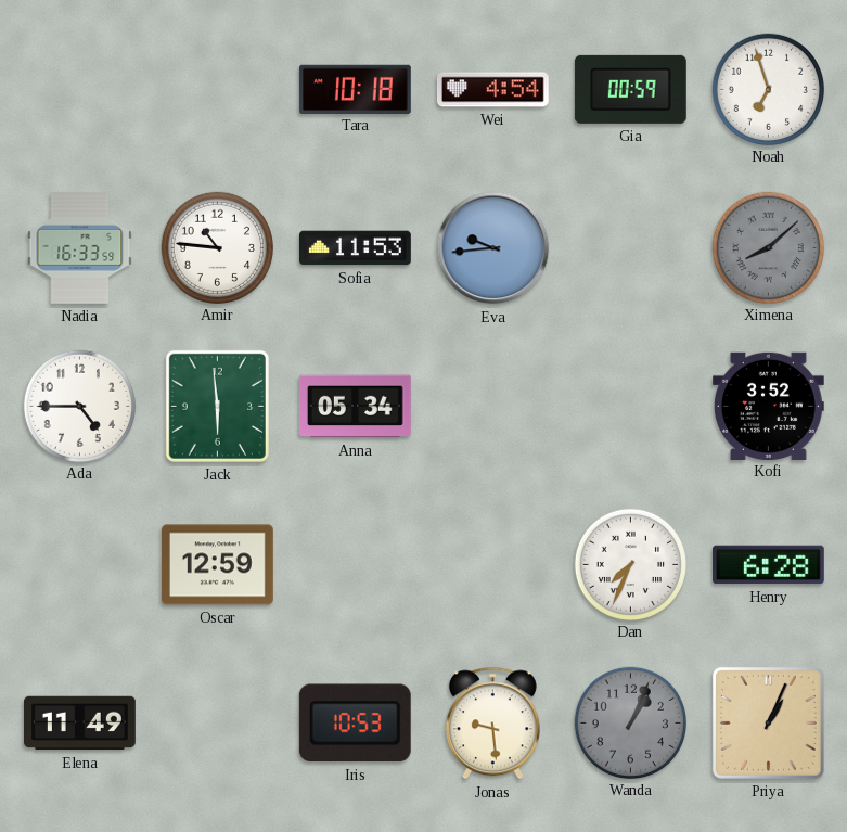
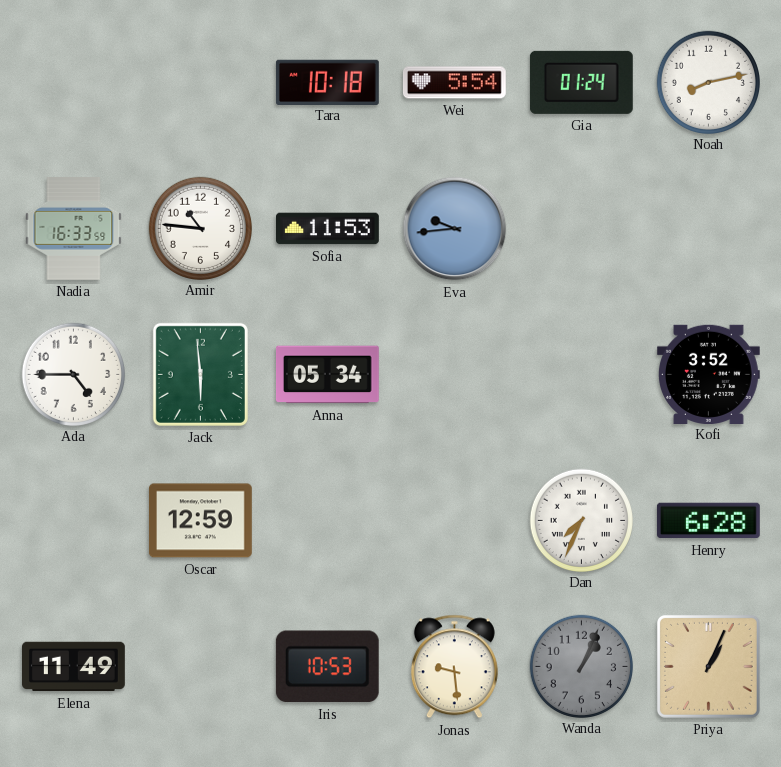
Wei: 4:54 -> 5:54 (454, 83)
Gia: 00:59 -> 01:24 (581, 82)
Noah: 6:57 -> 8:13 (708, 82)
Ximena: 8:08 -> none (768, 247)
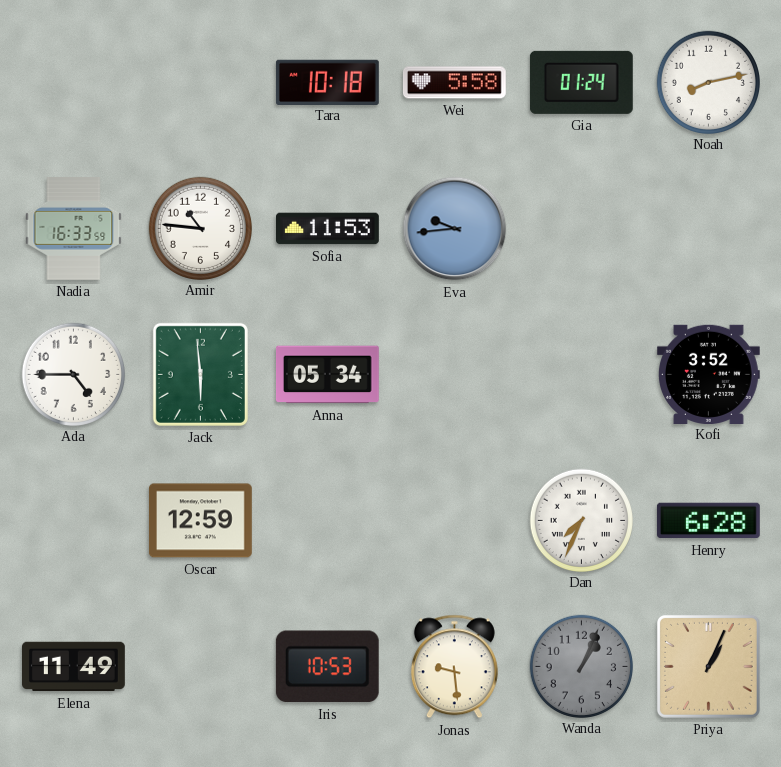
Wei: 5:54 -> 5:58 (454, 83)
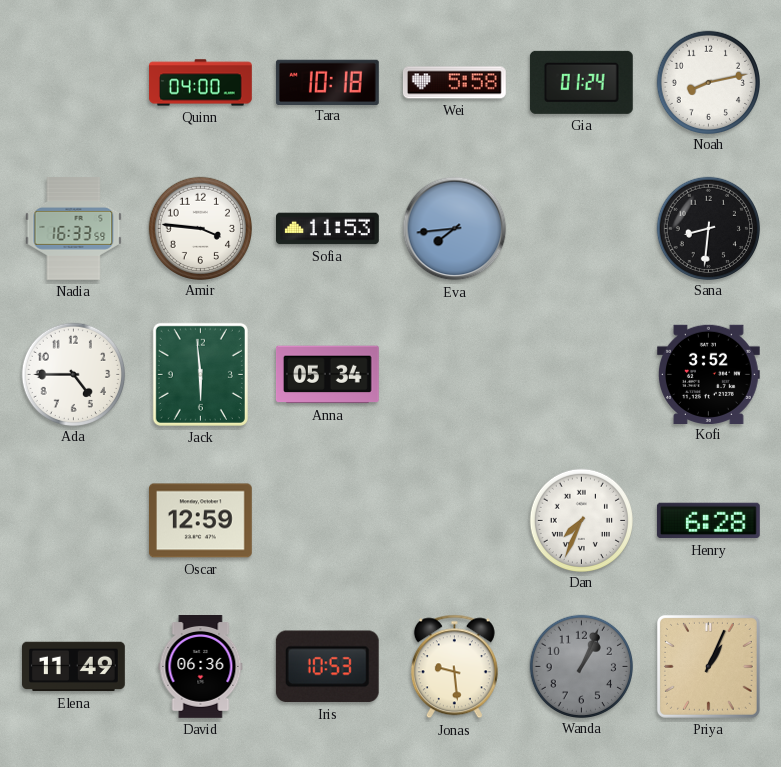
Quinn: none -> 04:00 (201, 83)
Amir: 10:46 -> 3:46 (200, 228)
Eva: 9:44 -> 7:44 (455, 229)
Sana: none -> 8:31 (708, 228)
David: none -> 06:36 (201, 667)
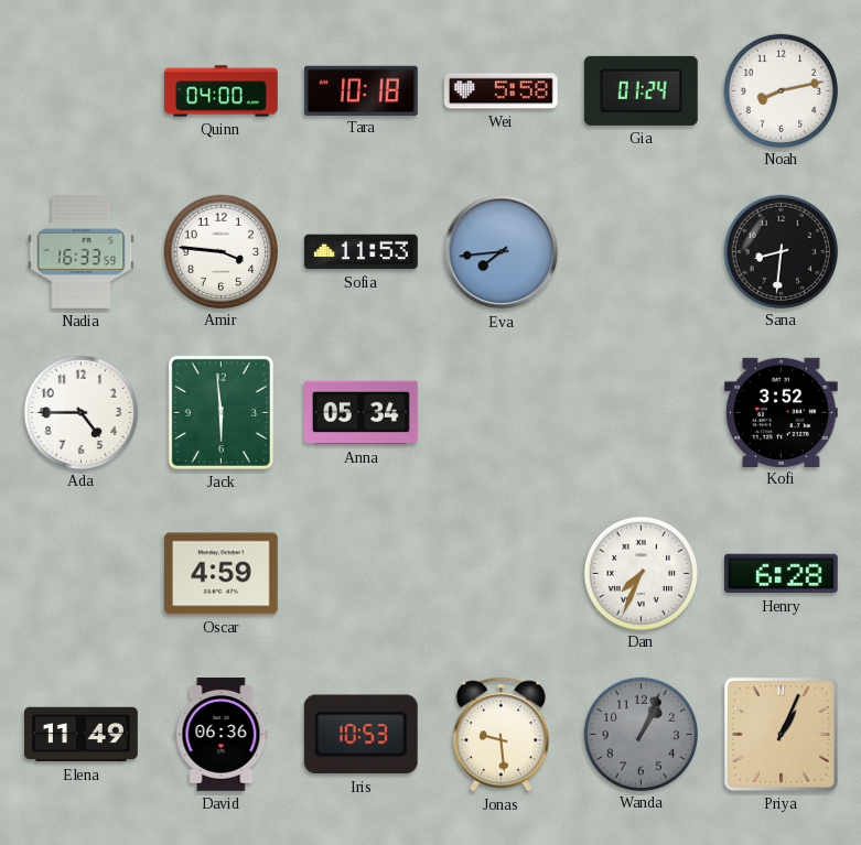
Oscar: 12:59 -> 4:59 (220, 574)
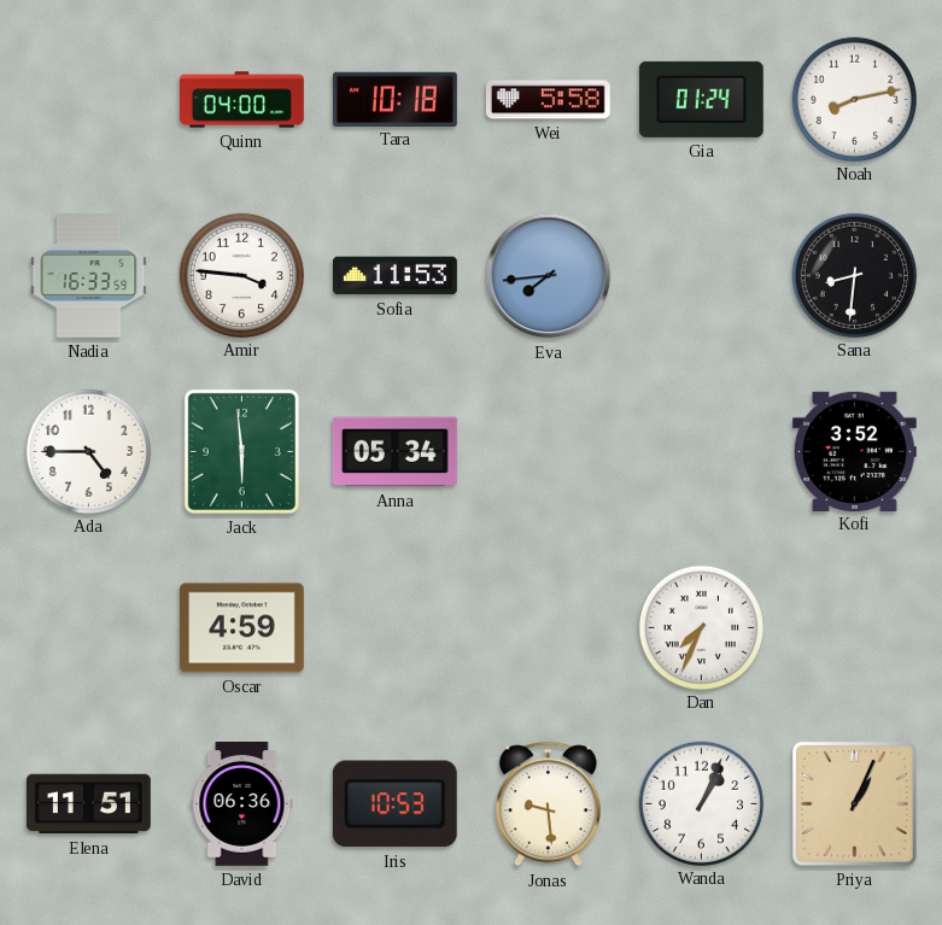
Henry: 6:28 -> none (781, 574)
Elena: 11:49 -> 11:51 (89, 804)
Wanda dial: grey -> white (701, 803)
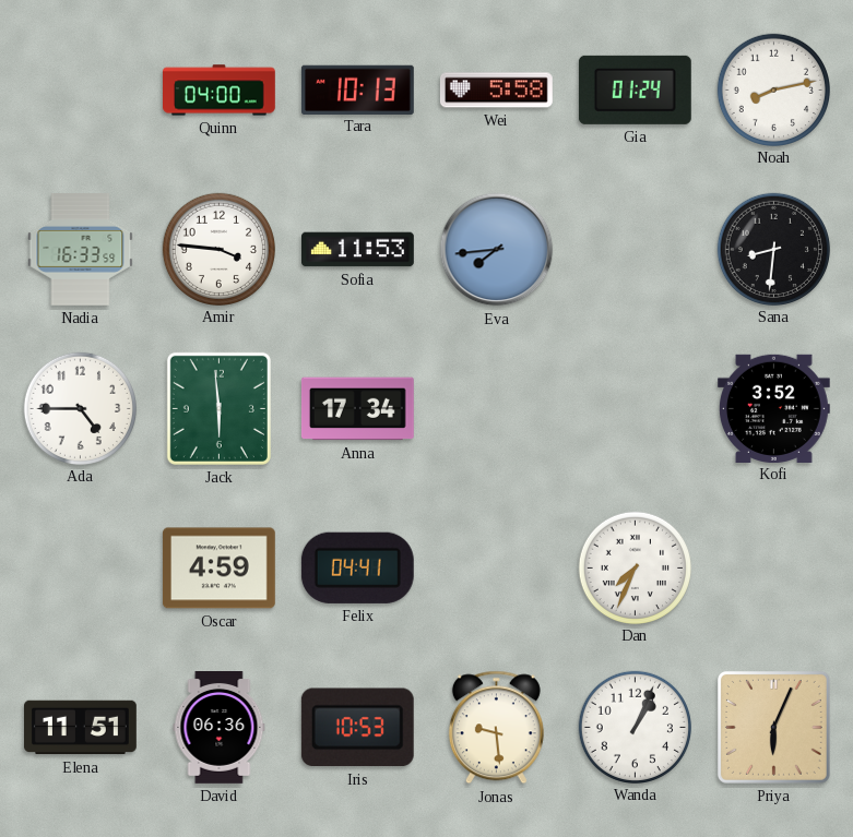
Tara: 10:18 -> 10:13 (357, 89)
Anna: 05:34 -> 17:34 (357, 409)
Felix: none -> 04:41 (357, 567)
Priya: 1:04 -> 6:04 (773, 727)
